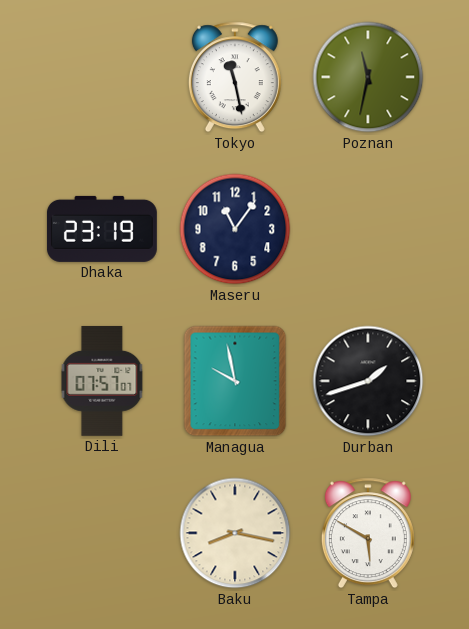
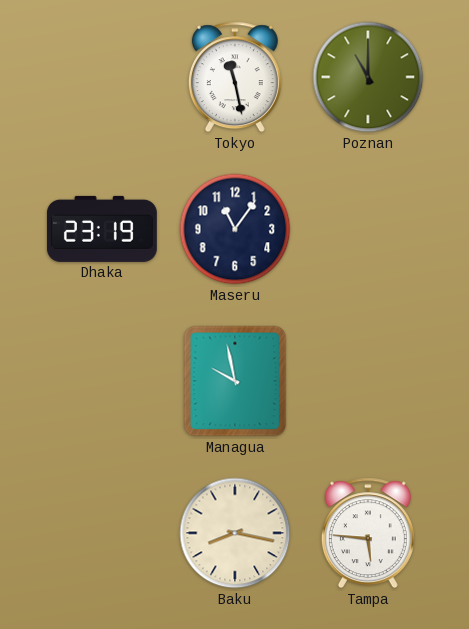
Poznan: 11:32 -> 11:00 (368, 77)
Dili: 07:57 -> none (102, 381)
Durban: 1:42 -> none (368, 381)
Tampa: 5:50 -> 5:46 (368, 533)
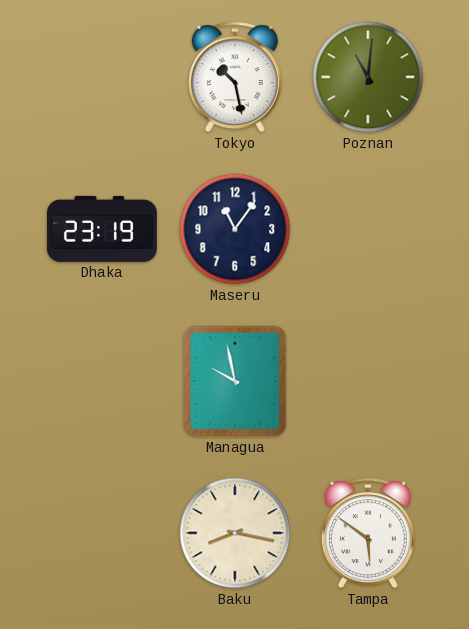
Tokyo: 11:28 -> 10:28 (235, 77)
Poznan: 11:00 -> 11:01 (368, 77)
Tampa: 5:46 -> 5:51 (368, 533)
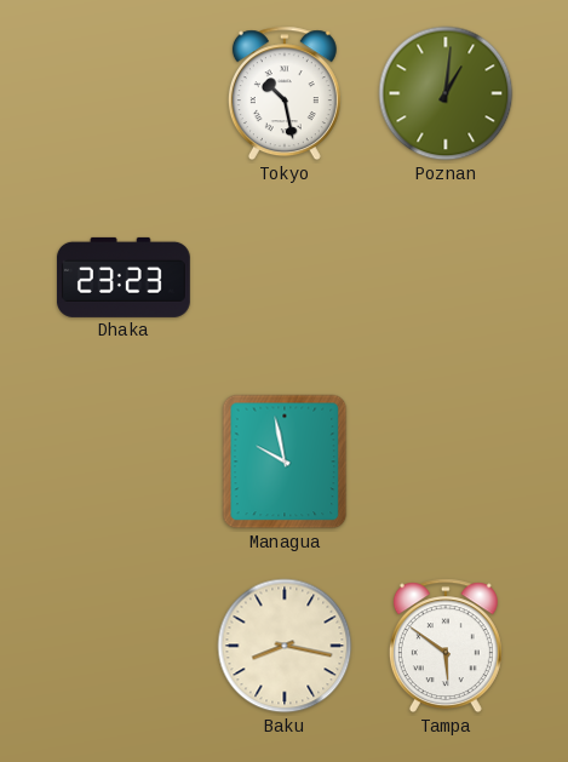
Poznan: 11:01 -> 1:01 (446, 93)
Dhaka: 23:19 -> 23:23 (124, 277)
Maseru: 11:06 -> none (235, 229)
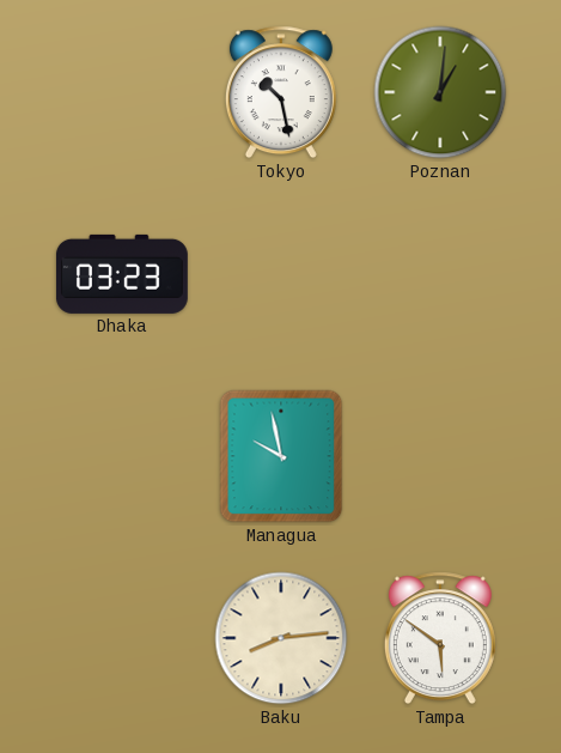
Dhaka: 23:23 -> 03:23 (122, 274)
Baku: 8:17 -> 8:14 (281, 638)
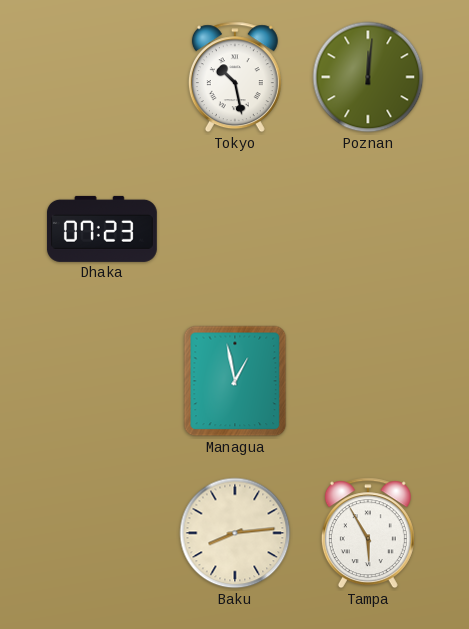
Poznan: 1:01 -> 12:01 (368, 77)
Dhaka: 03:23 -> 07:23 (102, 229)
Managua: 9:58 -> 12:58 (235, 381)
Tampa: 5:51 -> 5:55 (368, 533)
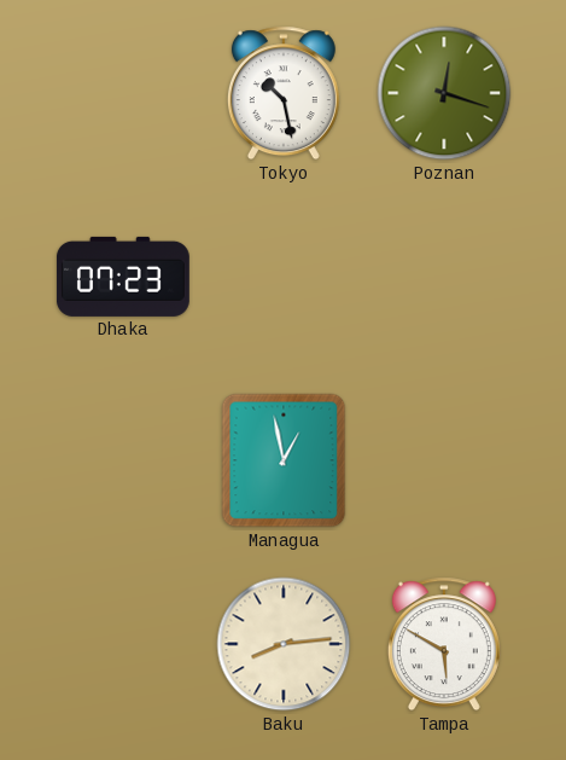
Poznan: 12:01 -> 12:18 (444, 93)
Tampa: 5:55 -> 5:50 (444, 644)
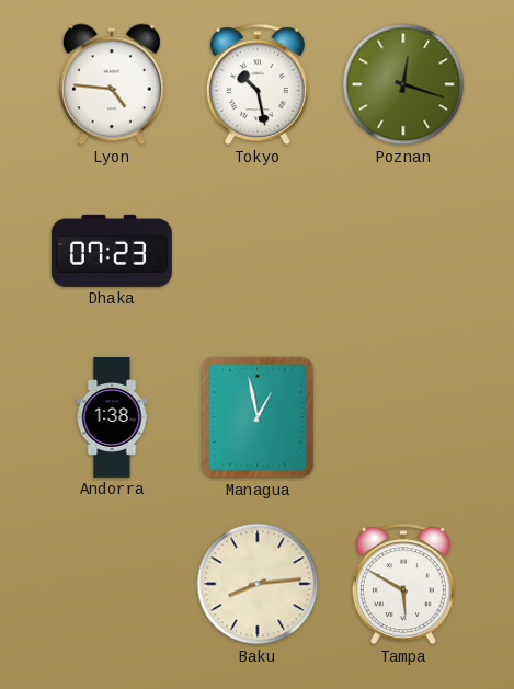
Lyon: none -> 4:46 (112, 84)
Andorra: none -> 1:38 (112, 418)
